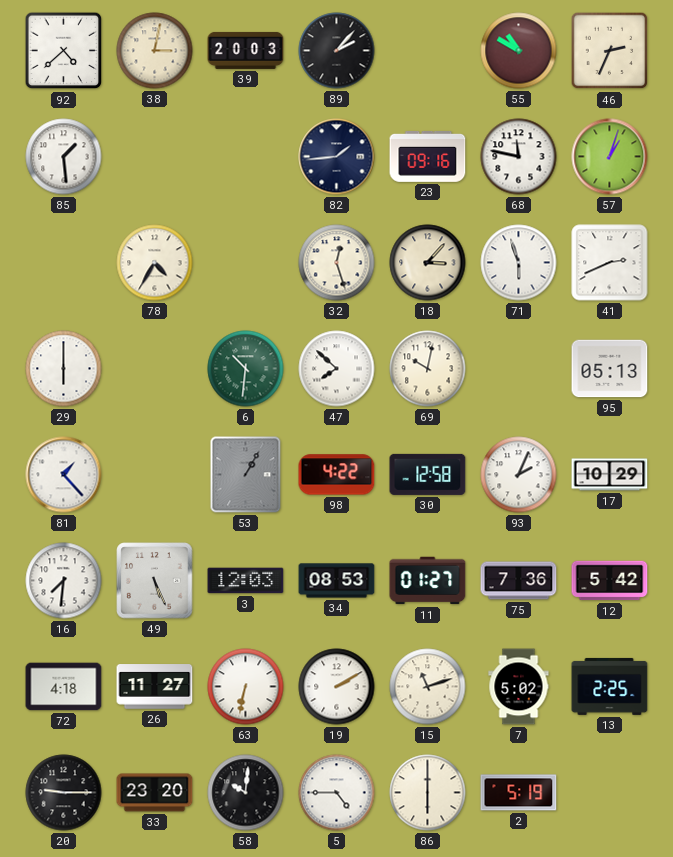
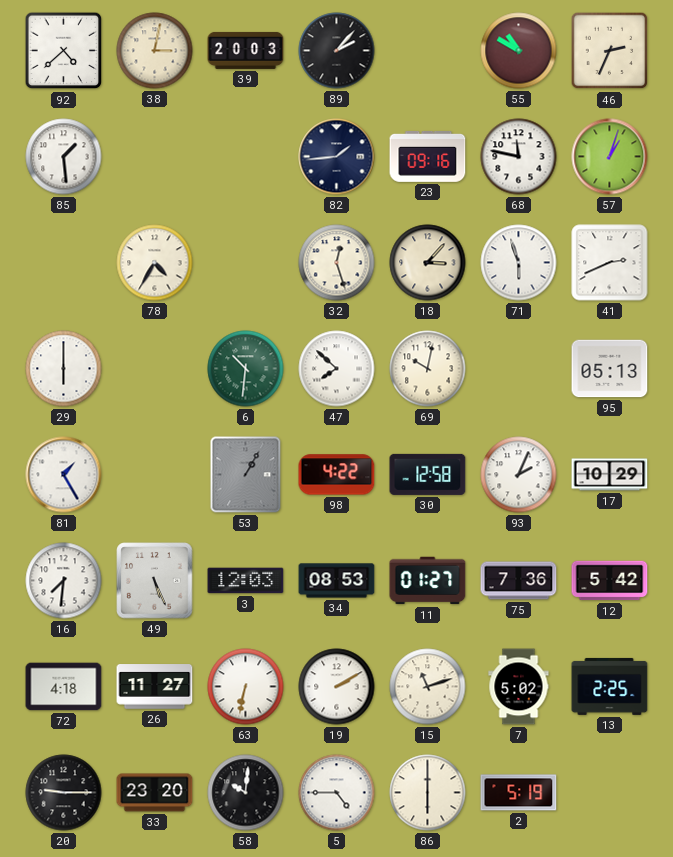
81: 1:23 -> 1:25 (64, 475)
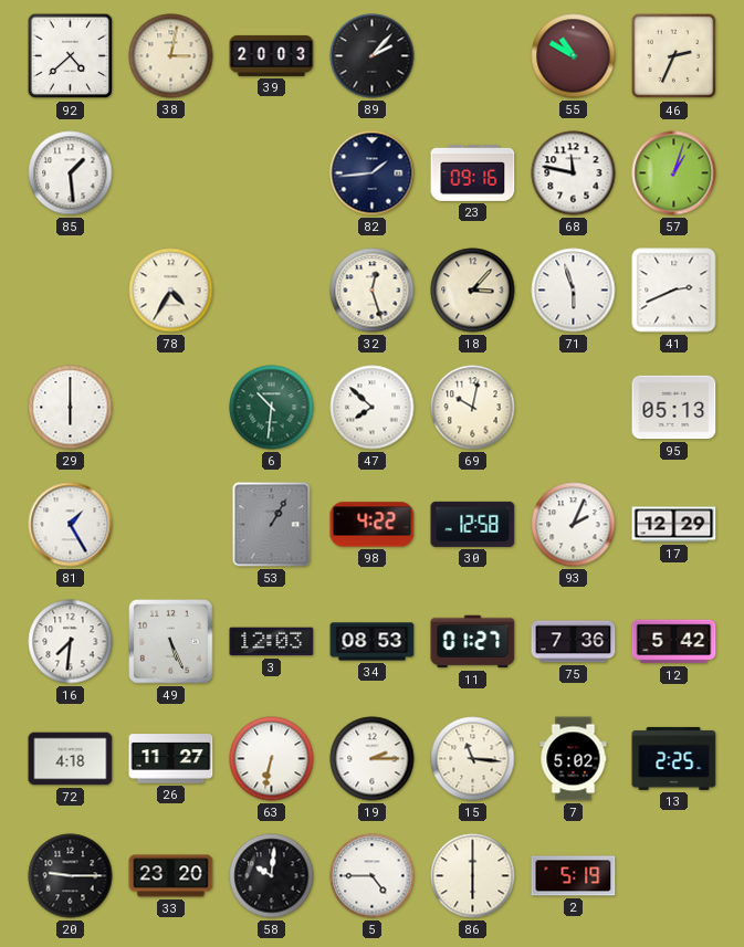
17: 10:29 -> 12:29 (674, 525)
19: 2:10 -> 2:15 (373, 759)
15: 11:12 -> 11:16 (473, 759)
